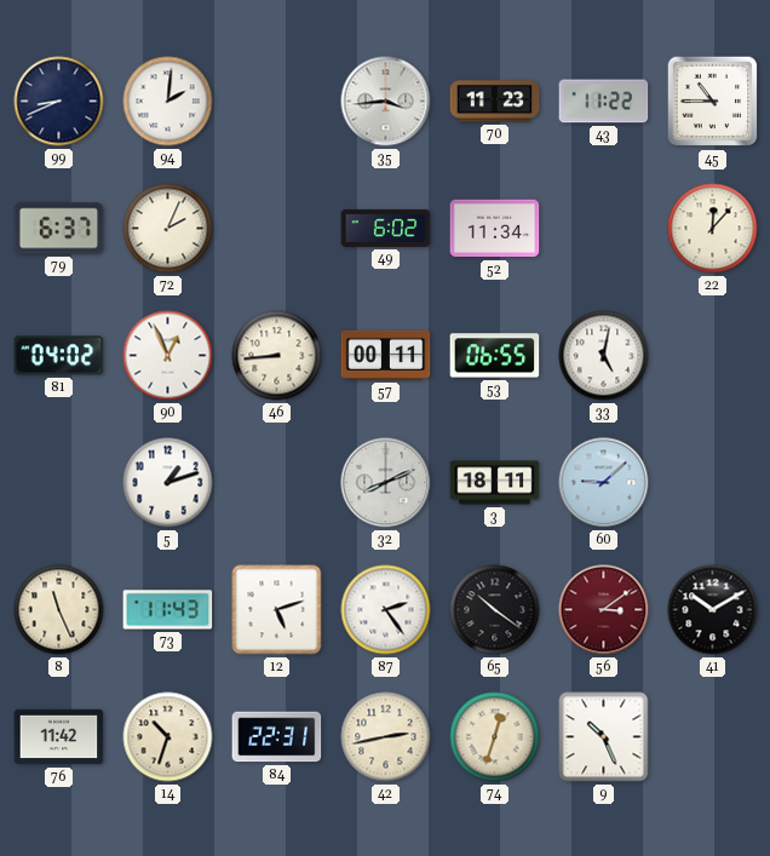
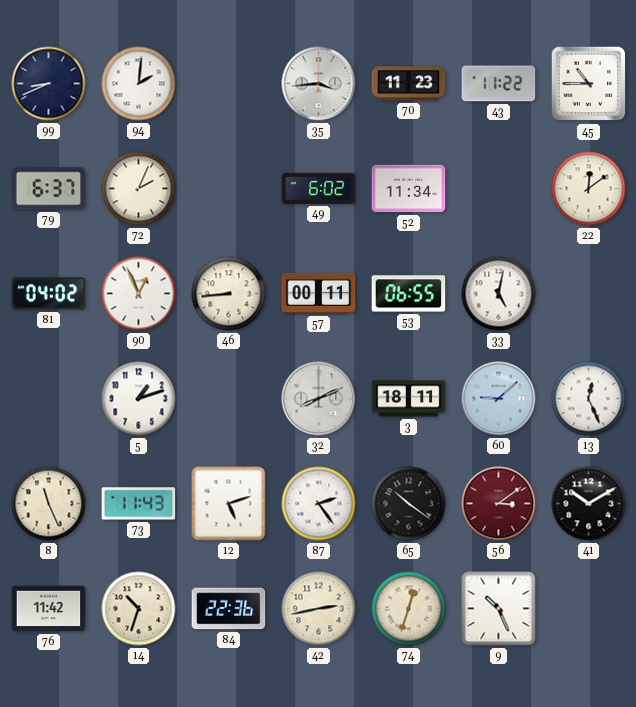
22: 12:07 -> 12:09 (589, 189)
13: none -> 12:26 (589, 399)
84: 22:31 -> 22:36 (229, 609)
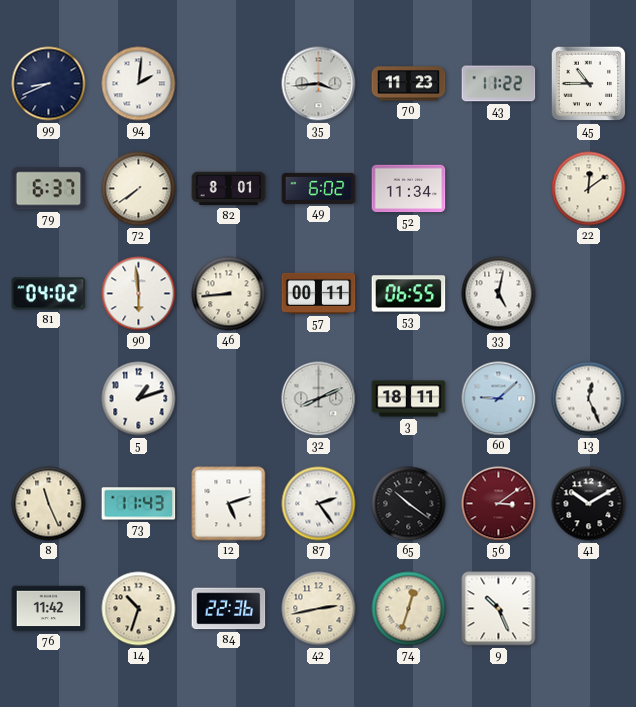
72: 2:04 -> 7:39 (139, 189)
82: none -> 8:01 (229, 189)
90: 12:56 -> 5:59 (139, 294)
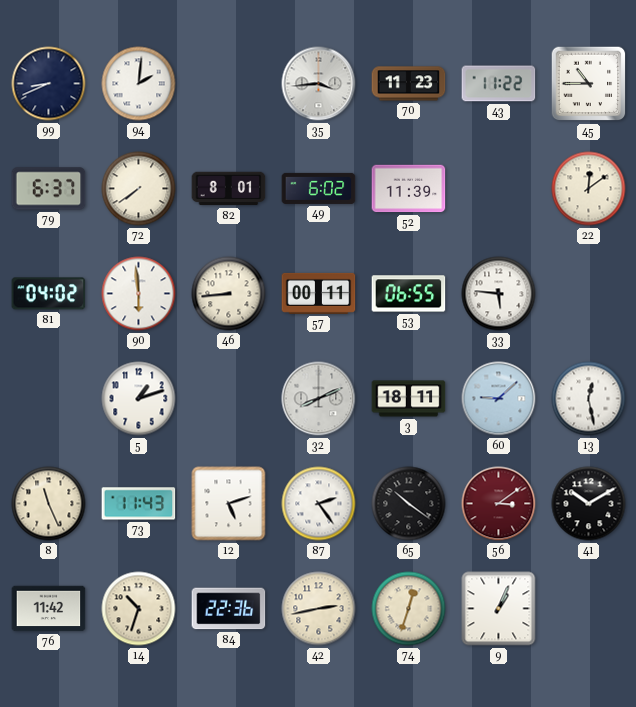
52: 11:34 -> 11:39 (409, 189)
33: 5:02 -> 5:46 (499, 294)
13: 12:26 -> 12:28 (589, 399)
9: 10:26 -> 1:04 (499, 609)
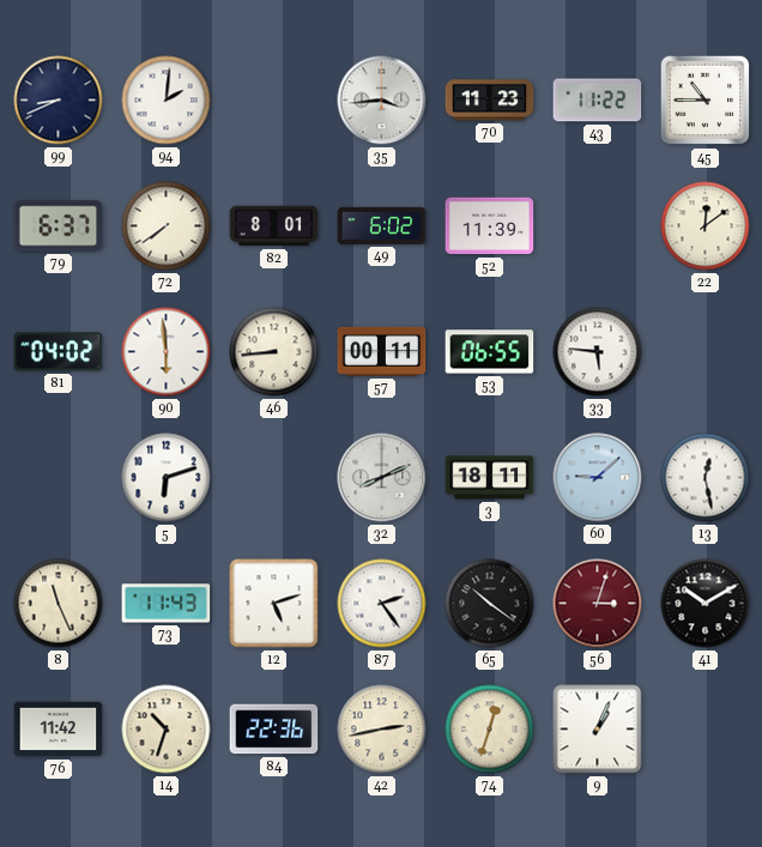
5: 1:12 -> 6:12 (167, 478)
56: 3:09 -> 3:03 (598, 604)
